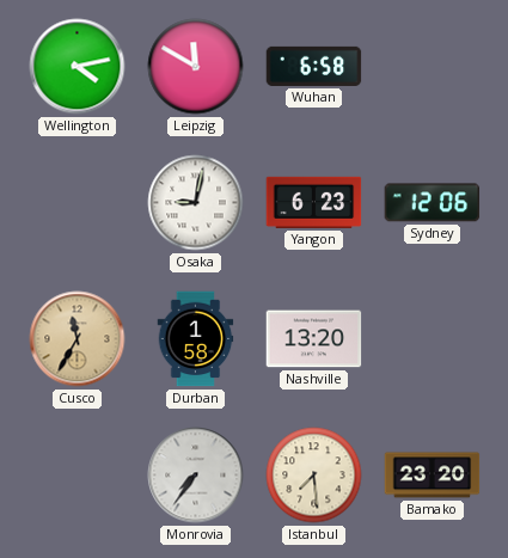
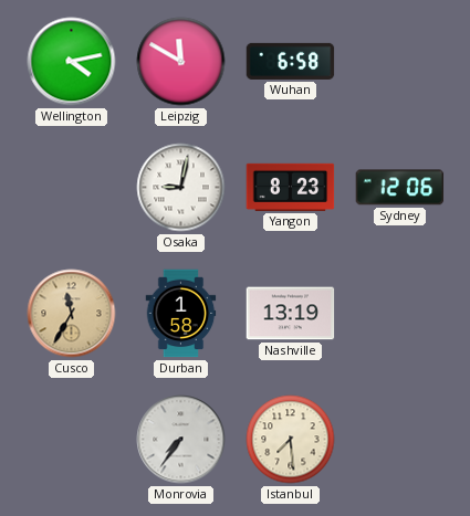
Yangon: 6:23 -> 8:23 (291, 187)
Nashville: 13:20 -> 13:19 (291, 314)
Bamako: 23:20 -> none (433, 476)
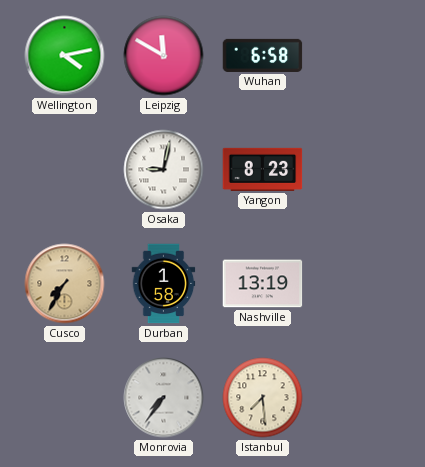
Sydney: 12:06 -> none (400, 188)
Cusco: 11:35 -> 7:35 (65, 284)
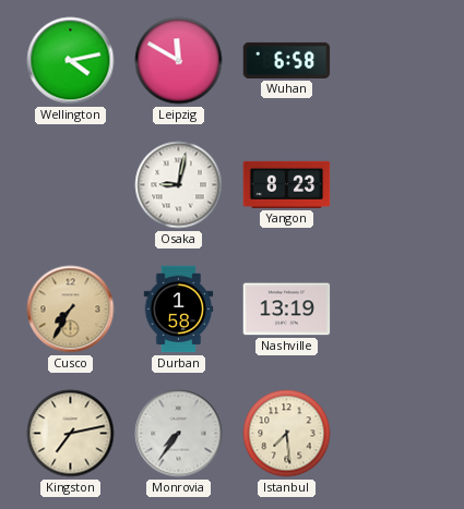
Kingston: none -> 7:13 (71, 434)
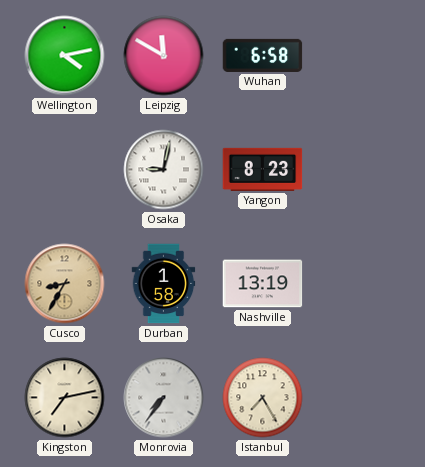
Cusco: 7:35 -> 8:35 (65, 284)
Istanbul: 7:29 -> 7:25 (263, 398)
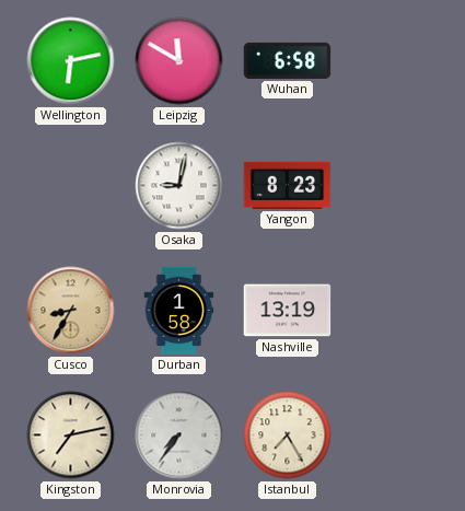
Wellington: 4:13 -> 6:13 (71, 61)
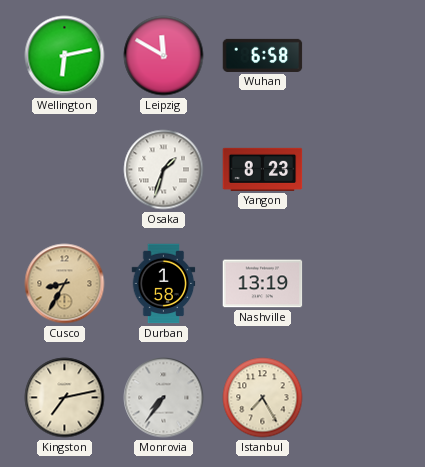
Osaka: 9:02 -> 1:33 (164, 170)
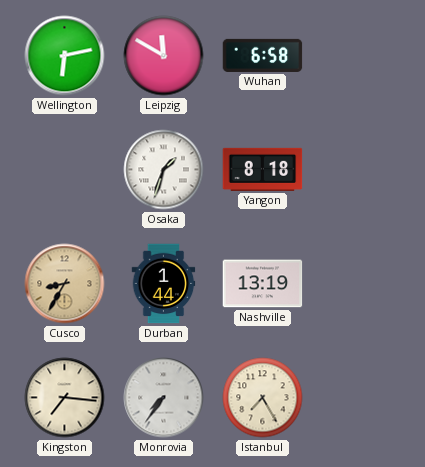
Yangon: 8:23 -> 8:18 (263, 169)
Durban: 1:58 -> 1:44 (164, 284)
Kingston: 7:13 -> 7:16 (65, 398)
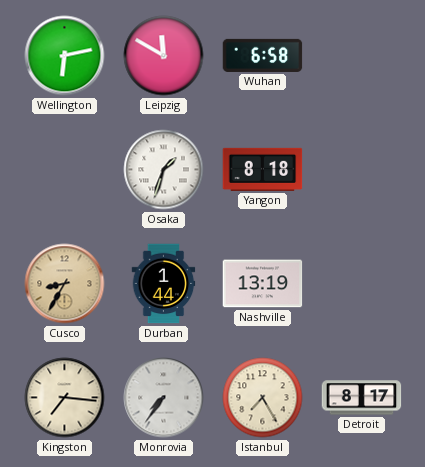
Detroit: none -> 8:17 (362, 398)
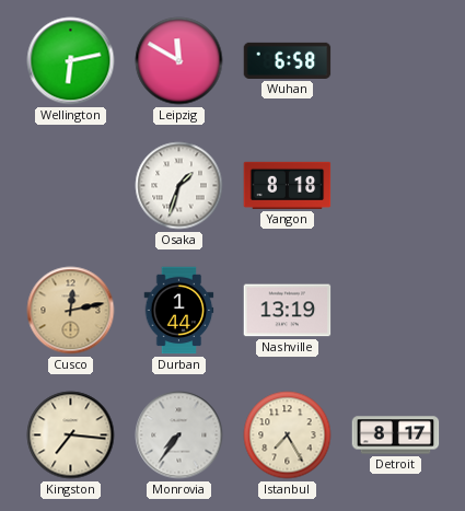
Cusco: 8:35 -> 12:13 (71, 311)
